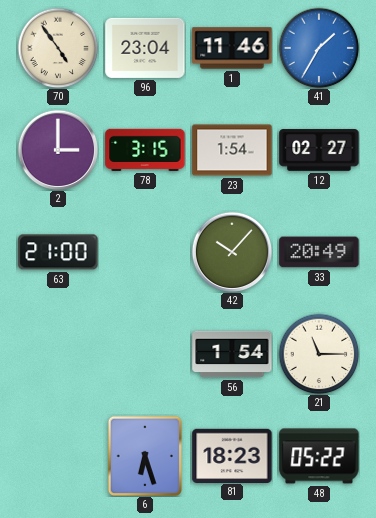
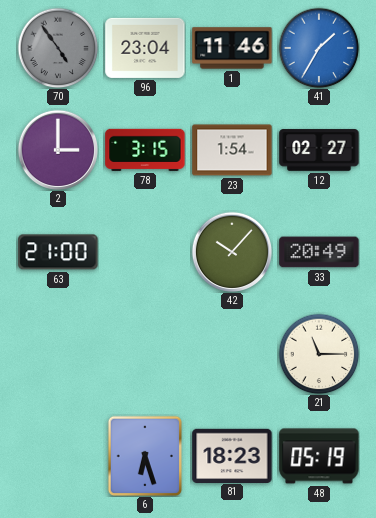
70 dial: cream -> grey (58, 48)
56: 1:54 -> none (232, 354)
48: 05:22 -> 05:19 (319, 456)
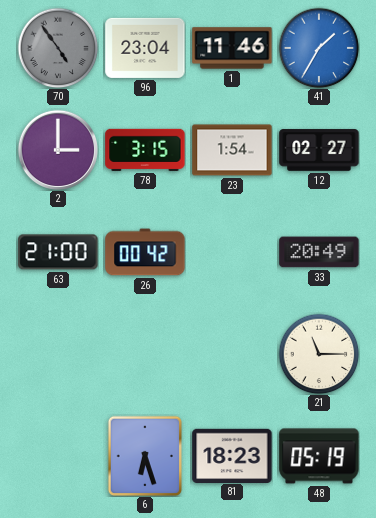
26: none -> 00:42 (145, 252)
42: 10:07 -> none (231, 251)
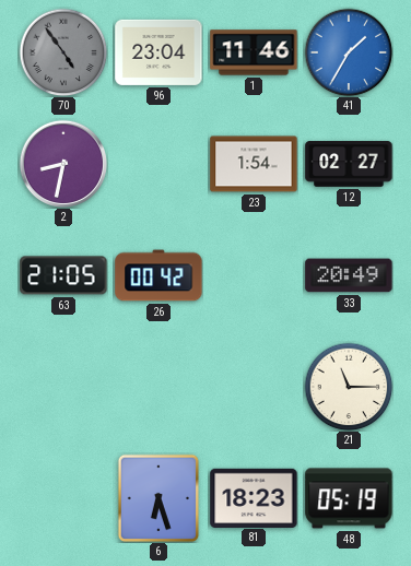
2: 3:00 -> 8:32 (62, 163)
78: 3:15 -> none (145, 150)
63: 21:00 -> 21:05 (63, 275)
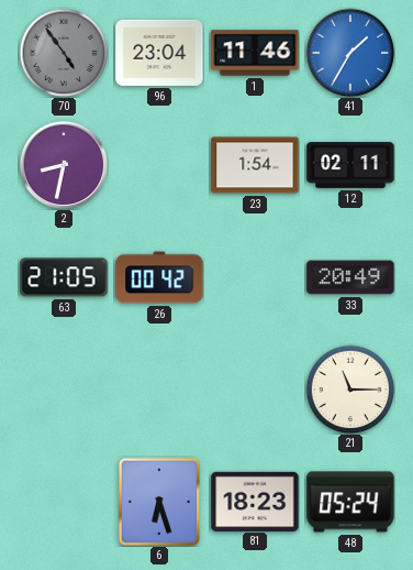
12: 02:27 -> 02:11 (350, 165)
48: 05:19 -> 05:24 (350, 502)
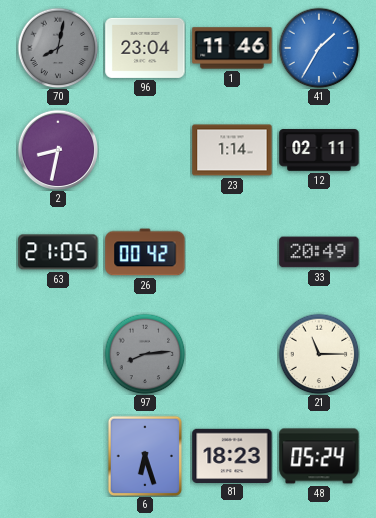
70: 4:54 -> 8:02 (58, 48)
23: 1:54 -> 1:14 (232, 150)
97: none -> 8:14 (145, 354)
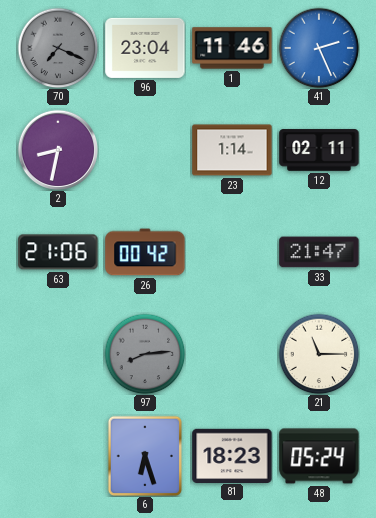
70: 8:02 -> 7:19 (58, 48)
41: 1:35 -> 2:26 (319, 48)
63: 21:05 -> 21:06 (58, 252)
33: 20:49 -> 21:47 (319, 252)
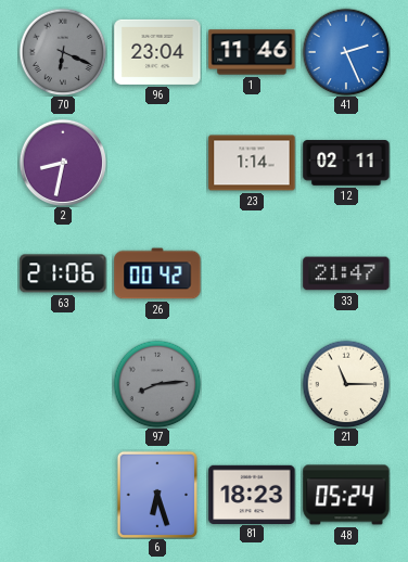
70: 7:19 -> 6:19 (63, 52)
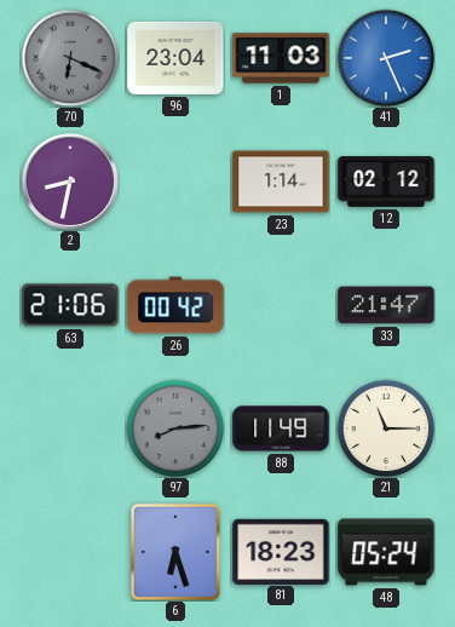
1: 11:46 -> 11:03 (281, 58)
12: 02:11 -> 02:12 (386, 182)
88: none -> 11:49 (281, 428)
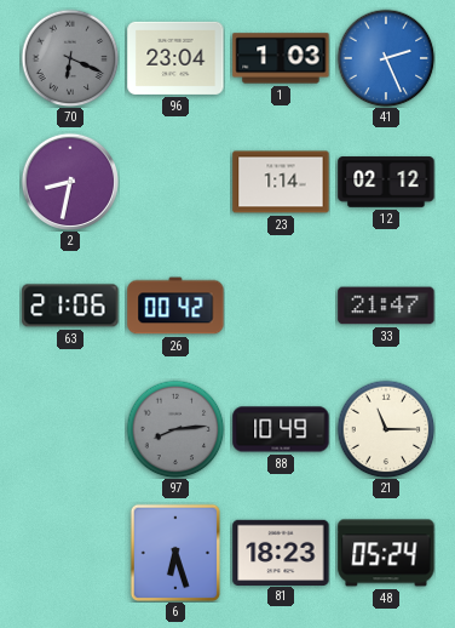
1: 11:03 -> 1:03 (281, 58)
88: 11:49 -> 10:49 (281, 429)
